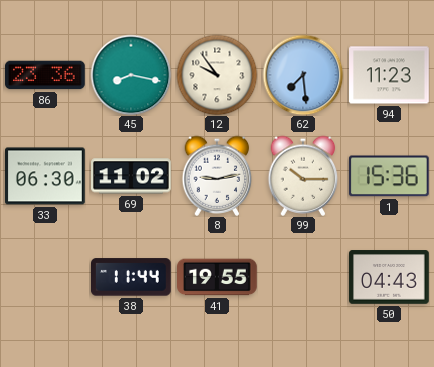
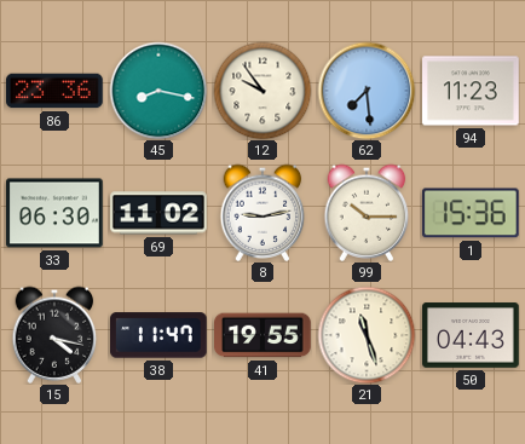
15: none -> 4:17 (54, 335)
38: 11:44 -> 11:47 (160, 335)
21: none -> 11:27 (367, 335)
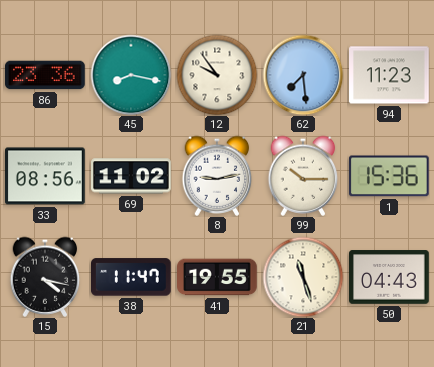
33: 06:30 -> 08:56 (46, 176)
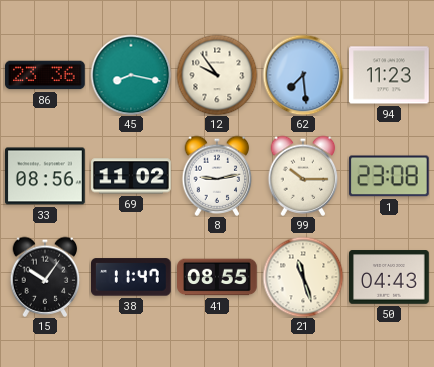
1: 15:36 -> 23:08 (389, 176)
15: 4:17 -> 10:06 (45, 277)
41: 19:55 -> 08:55 (218, 277)
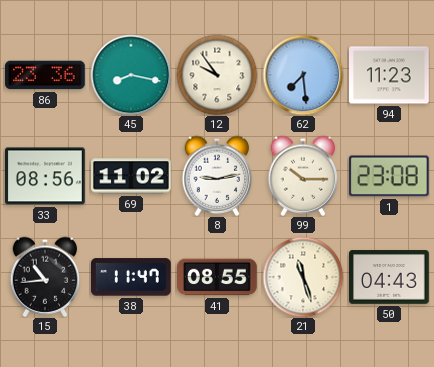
15: 10:06 -> 10:44 (45, 277)
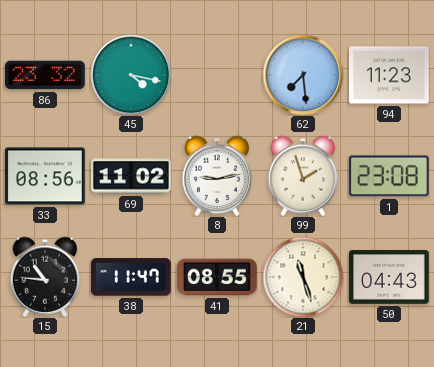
86: 23:36 -> 23:32 (46, 75)
45: 8:17 -> 4:17 (131, 75)
12: 9:54 -> none (217, 75)
99: 10:15 -> 1:57 (303, 176)
15: 10:44 -> 10:46 (45, 277)
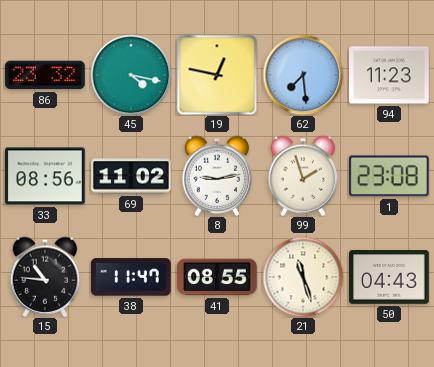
19: none -> 12:47 (217, 75)
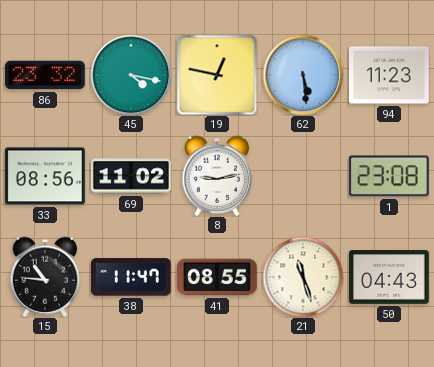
62: 7:29 -> 5:29 (303, 75)
99: 1:57 -> none (303, 176)
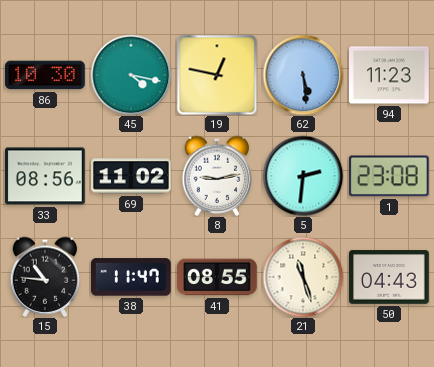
86: 23:32 -> 10:30 (46, 75)
5: none -> 2:31 (303, 176)
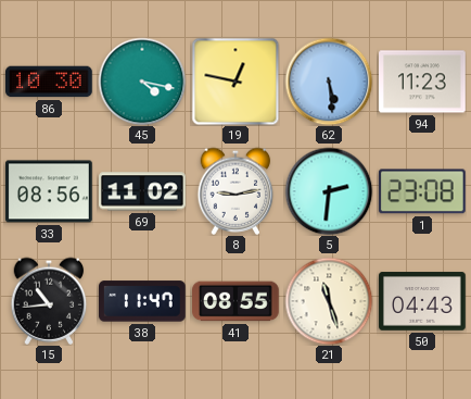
15: 10:46 -> 10:44 (49, 301)
